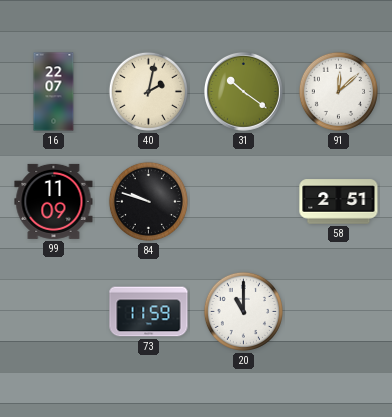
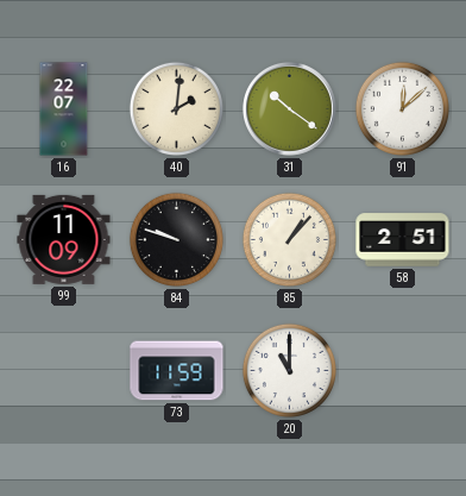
40: 2:02 -> 2:01 (176, 108)
85: none -> 1:07 (289, 239)
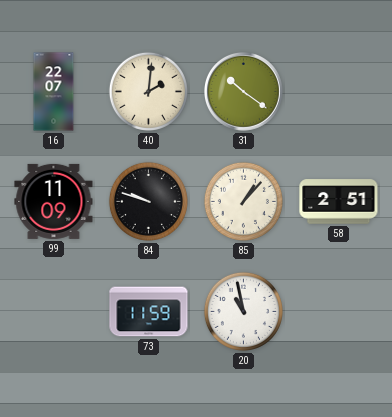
91: 12:08 -> none (402, 108)
20: 11:00 -> 10:58 (243, 311)
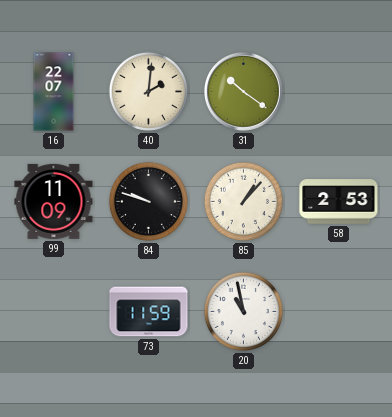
58: 2:51 -> 2:53 (339, 202)
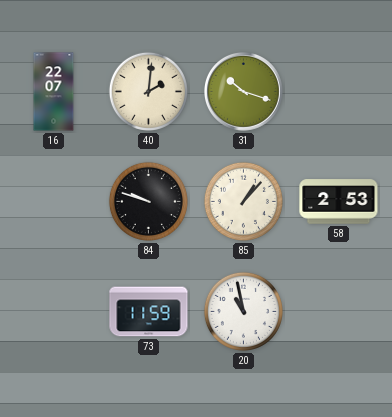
31: 10:21 -> 10:18 (244, 92)
99: 11:09 -> none (54, 201)
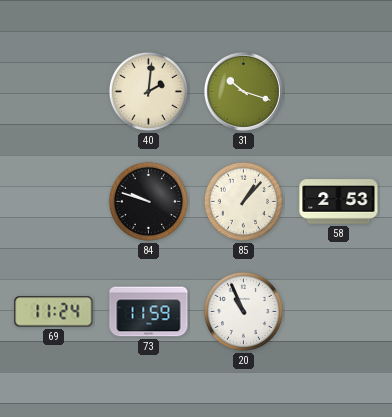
16: 22:07 -> none (54, 92)
69: none -> 11:24 (54, 312)
20: 10:58 -> 10:56 (243, 311)
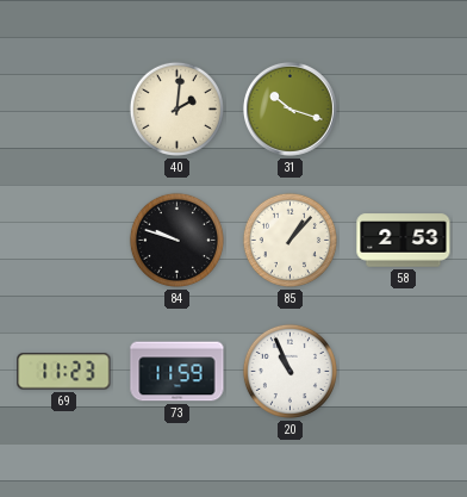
69: 11:24 -> 11:23 (64, 372)
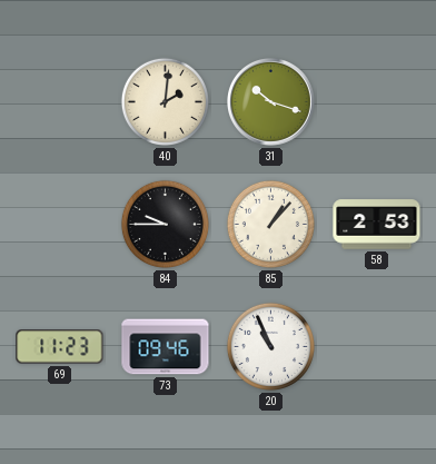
84: 9:48 -> 9:45 (165, 224)
73: 11:59 -> 09:46 (166, 347)
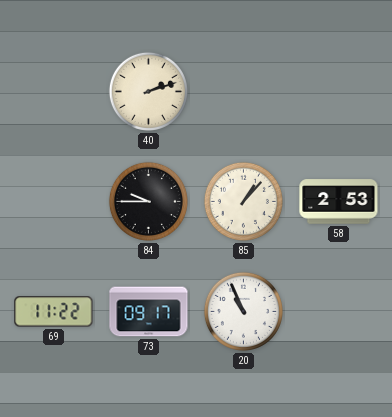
40: 2:01 -> 2:12 (148, 91)
31: 10:18 -> none (271, 102)
69: 11:23 -> 11:22 (54, 312)
73: 09:46 -> 09:17 (149, 312)
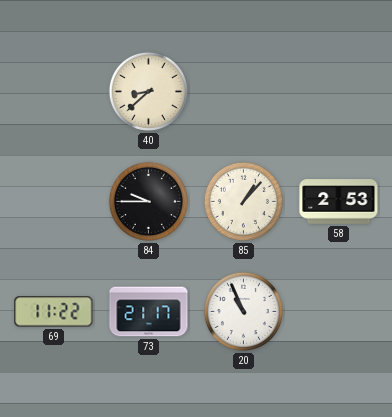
40: 2:12 -> 8:38 (148, 91)
73: 09:17 -> 21:17 (149, 312)
